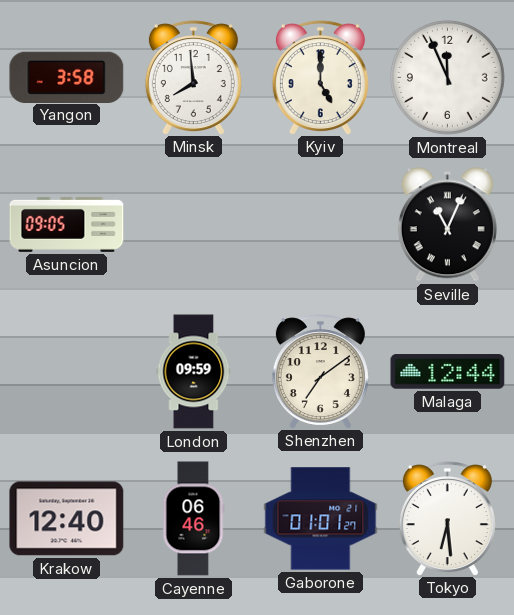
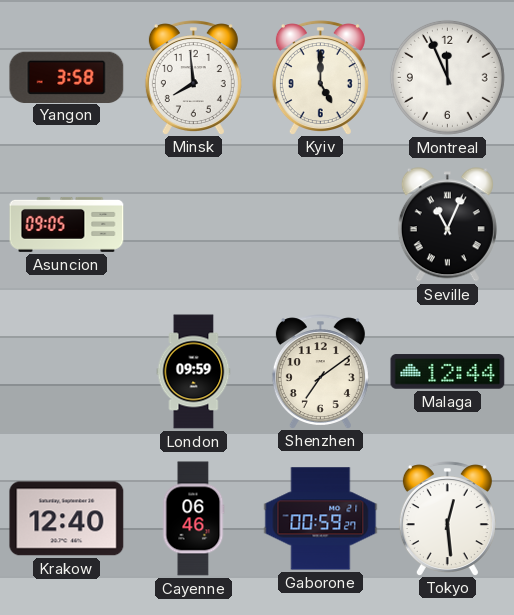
Gaborone: 01:01 -> 00:59 (321, 519)
Tokyo: 6:29 -> 12:29 (447, 518)
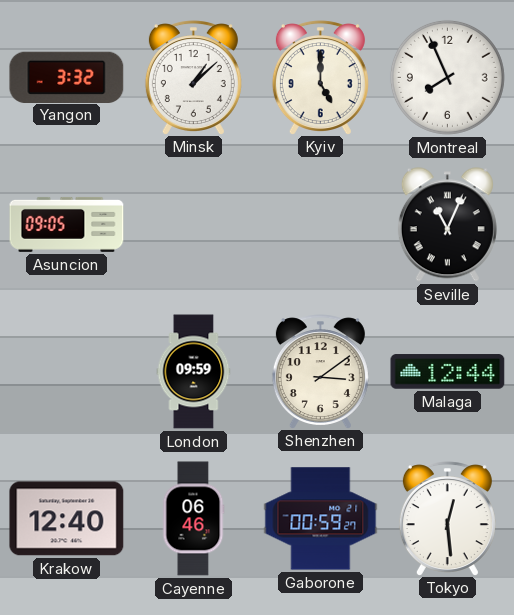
Yangon: 3:58 -> 3:32 (67, 77)
Minsk: 7:59 -> 1:08 (193, 77)
Montreal: 11:56 -> 7:56 (447, 77)
Shenzhen: 7:09 -> 3:09 (320, 371)
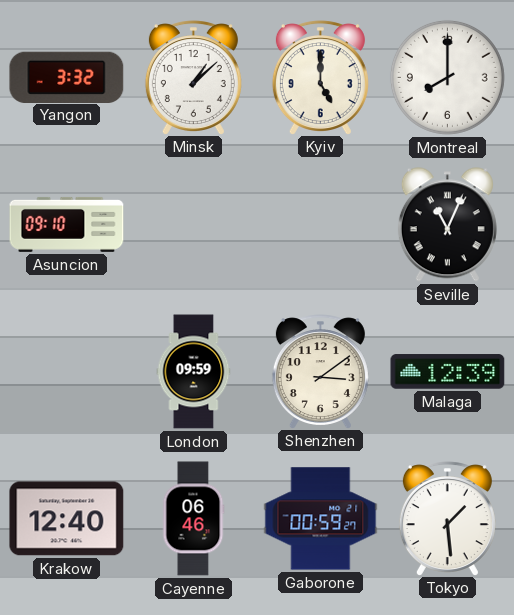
Montreal: 7:56 -> 8:00 (447, 77)
Asuncion: 09:05 -> 09:10 (67, 224)
Malaga: 12:44 -> 12:39 (448, 372)
Tokyo: 12:29 -> 1:29 (447, 518)
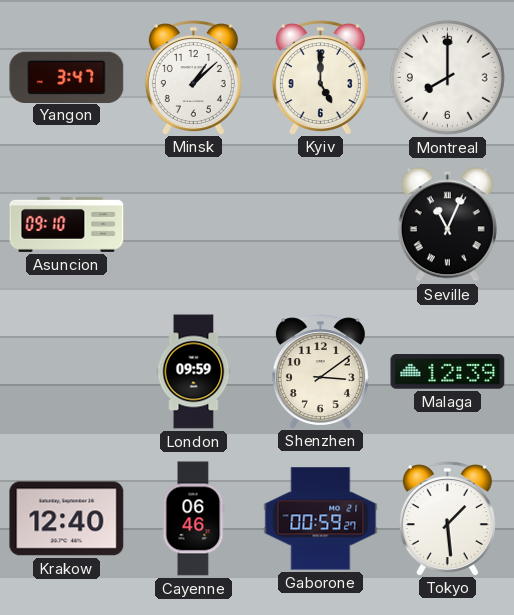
Yangon: 3:32 -> 3:47 (67, 77)
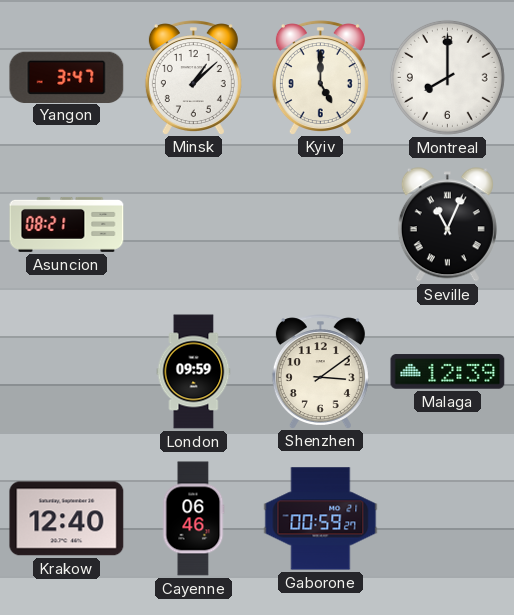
Asuncion: 09:10 -> 08:21 (67, 224)
Tokyo: 1:29 -> none (447, 518)
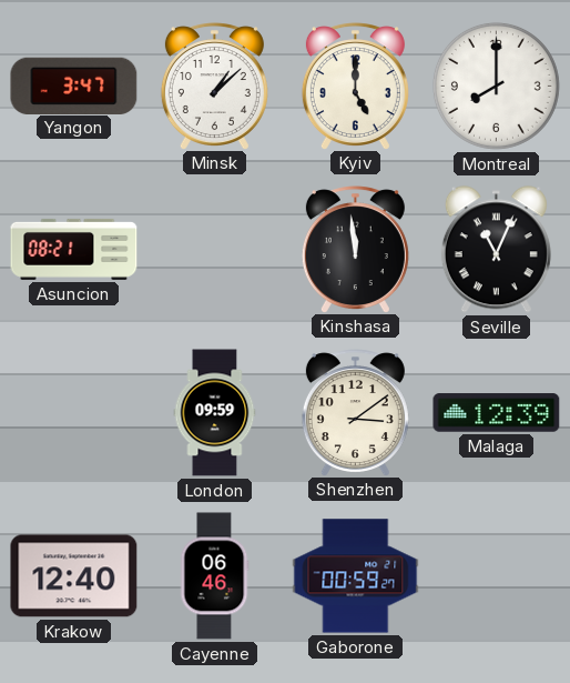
Kinshasa: none -> 11:59 (355, 249)
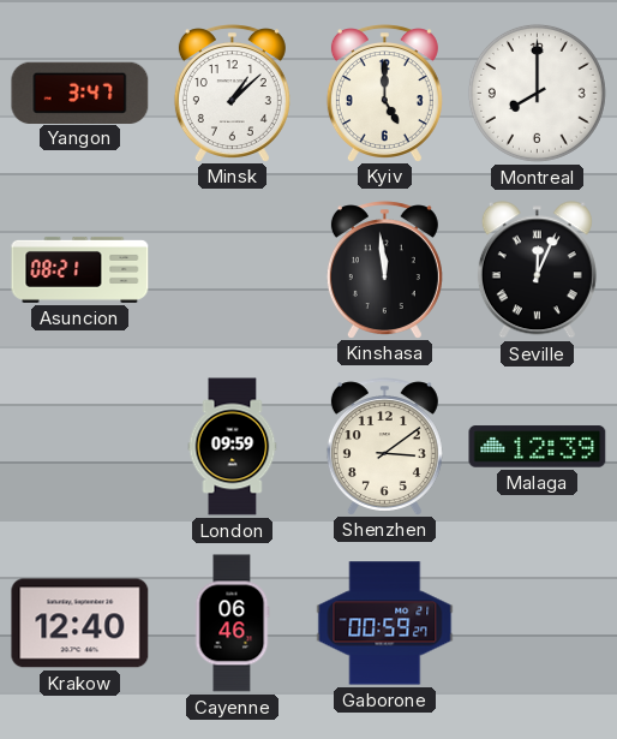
Seville: 11:04 -> 12:04 (537, 270)
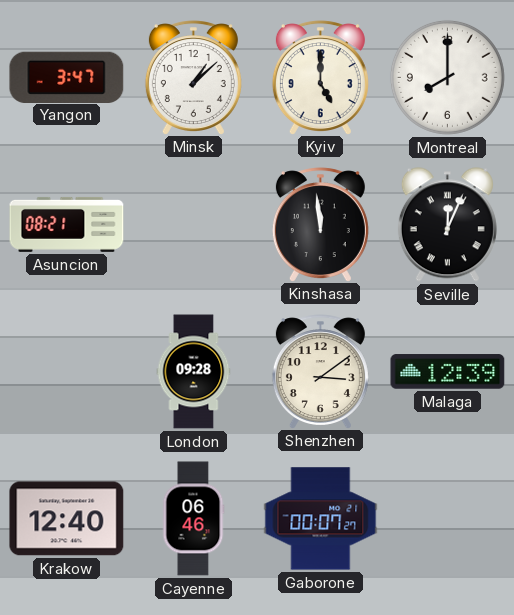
London: 09:59 -> 09:28 (194, 372)
Gaborone: 00:59 -> 00:07 (321, 519)
